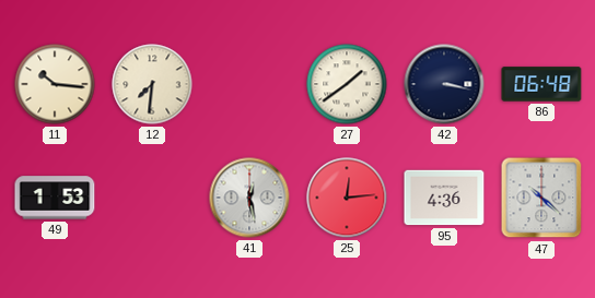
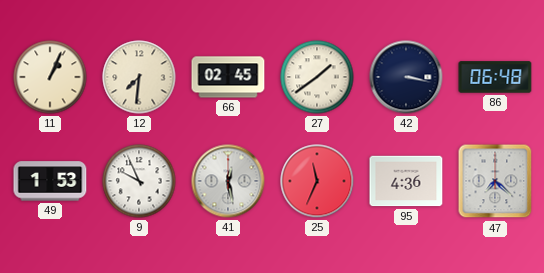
11: 10:16 -> 1:04 (50, 77)
66: none -> 02:45 (228, 77)
9: none -> 9:56 (139, 181)
25: 12:14 -> 11:34 (317, 181)
47: 10:22 -> 7:22 (495, 181)
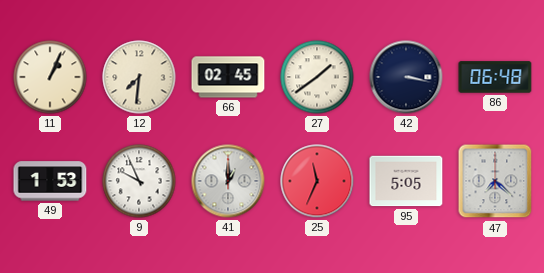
41: 12:28 -> 1:00 (228, 181)
95: 4:36 -> 5:05 (406, 181)
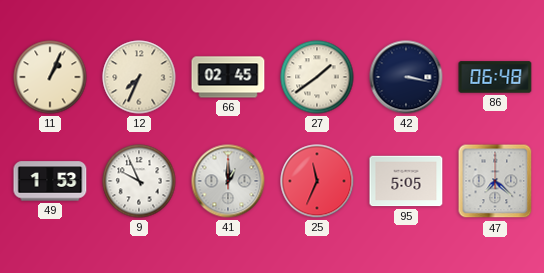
12: 7:31 -> 7:34 (139, 77)
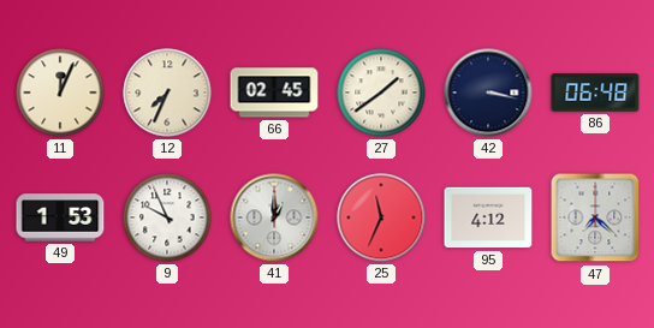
11: 1:04 -> 12:04 (60, 93)
95: 5:05 -> 4:12 (488, 217)
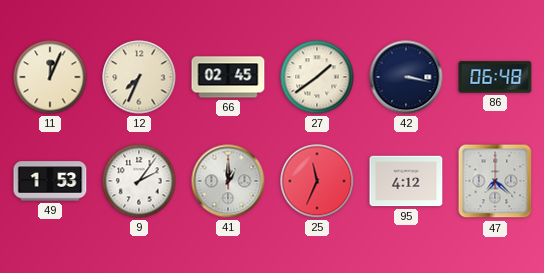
9: 9:56 -> 2:06 (139, 181)
